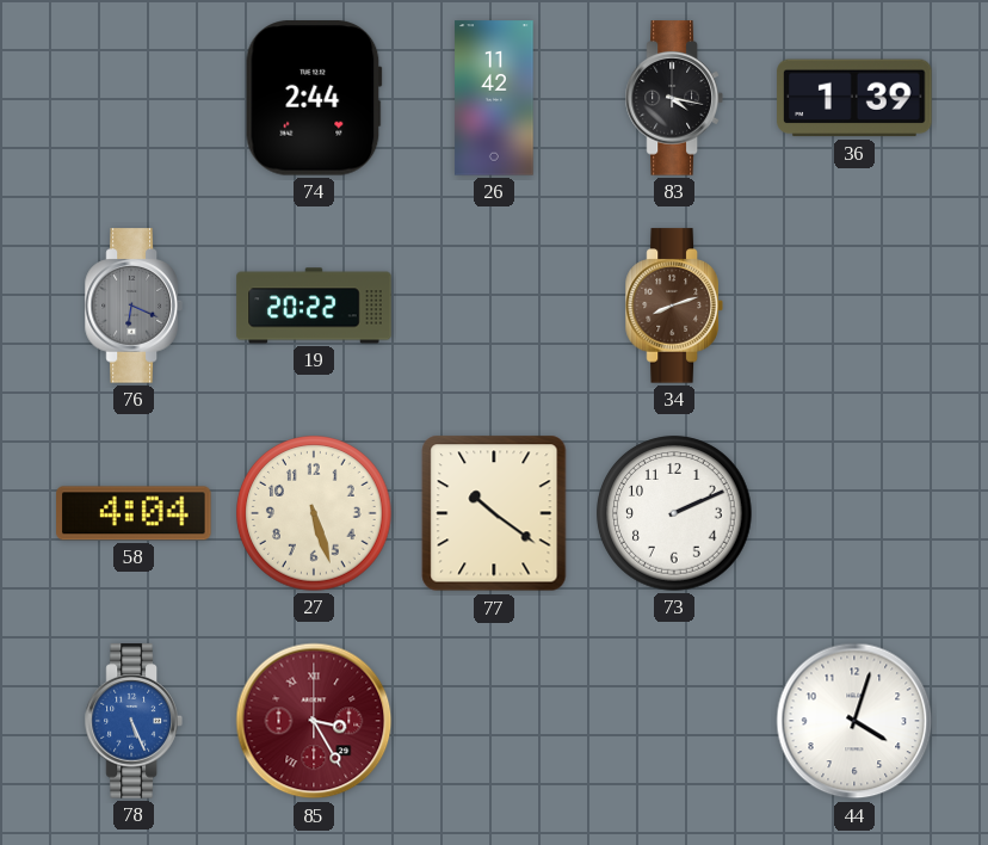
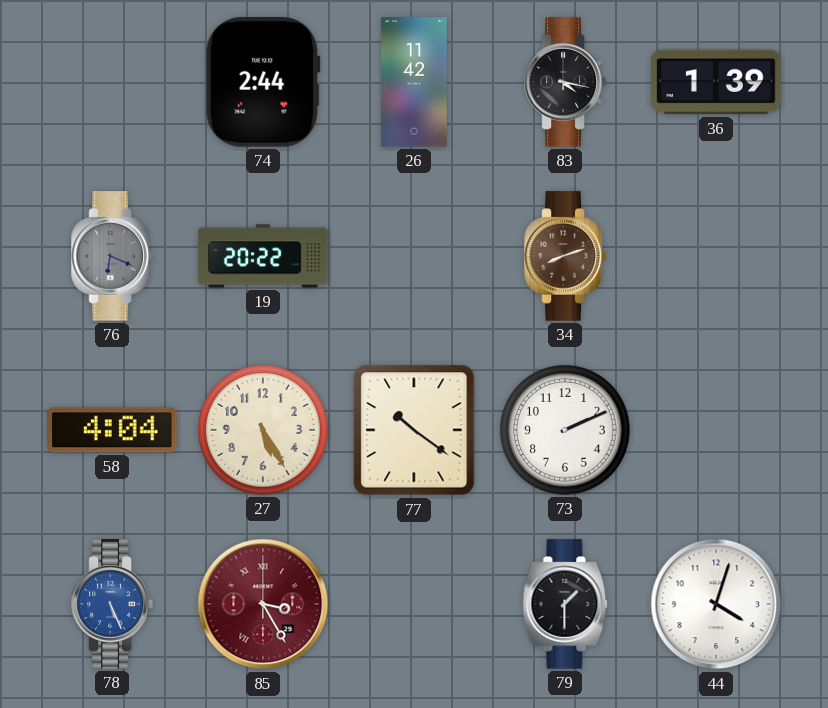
27: 5:27 -> 5:25 (263, 430)
79: none -> 1:30 (565, 604)
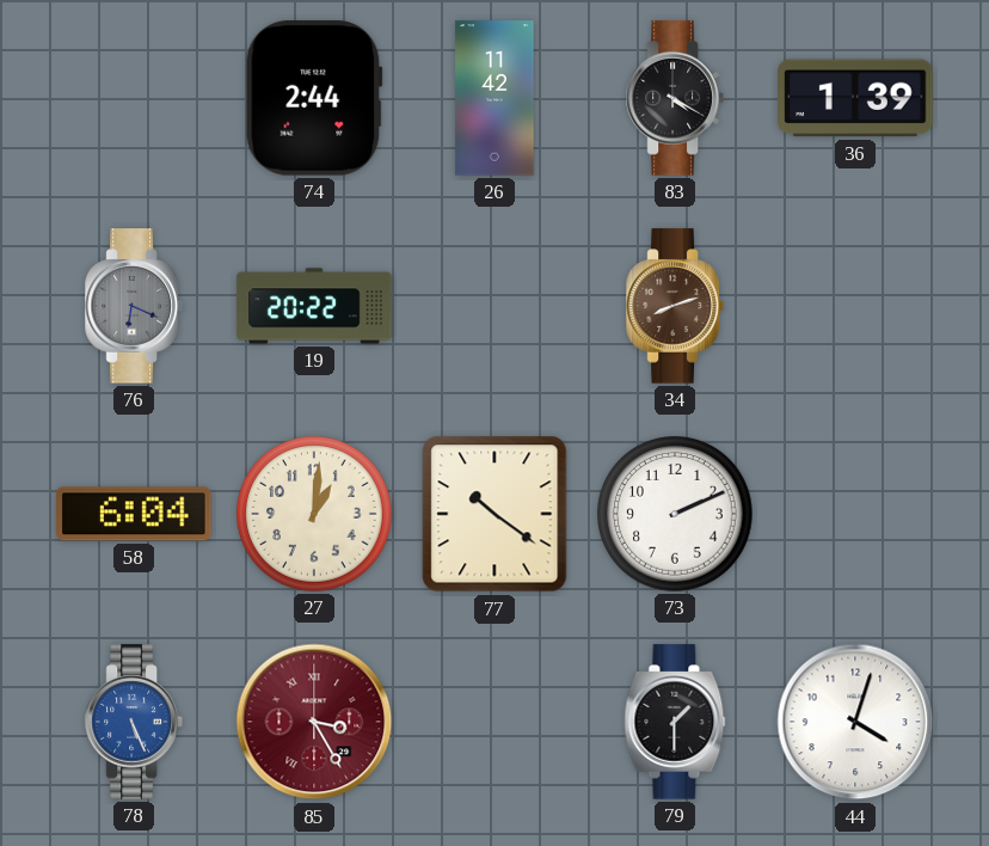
83: 4:17 -> 4:20 (675, 98)
58: 4:04 -> 6:04 (134, 514)
27: 5:25 -> 1:01 (314, 514)
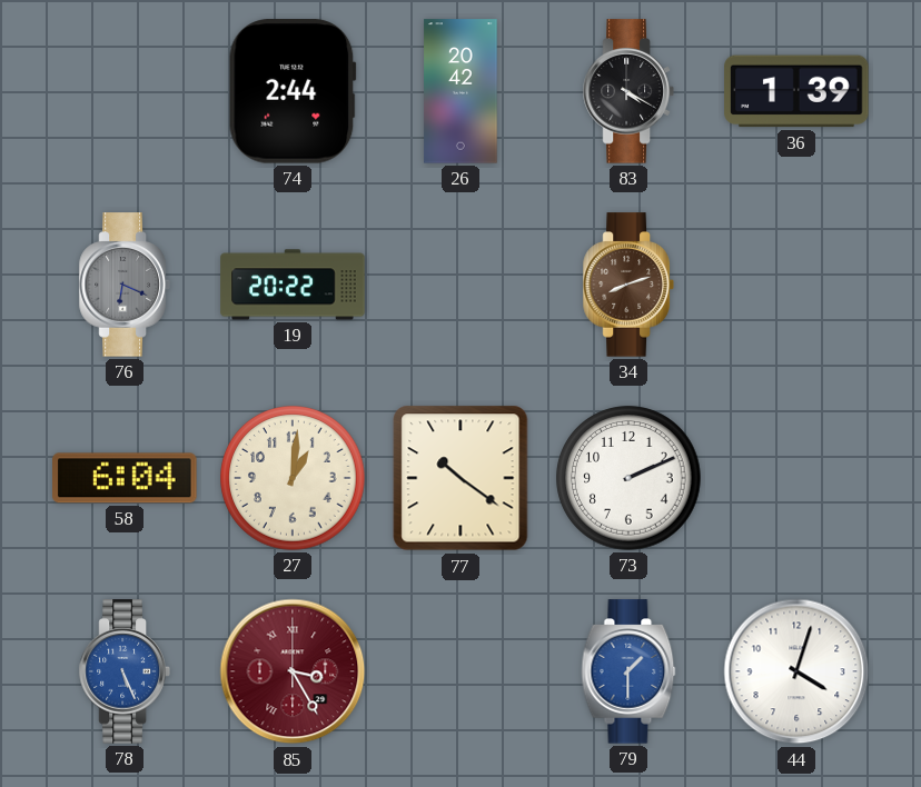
26: 11:42 -> 20:42 (460, 91)
79 dial: black -> blue (628, 671)
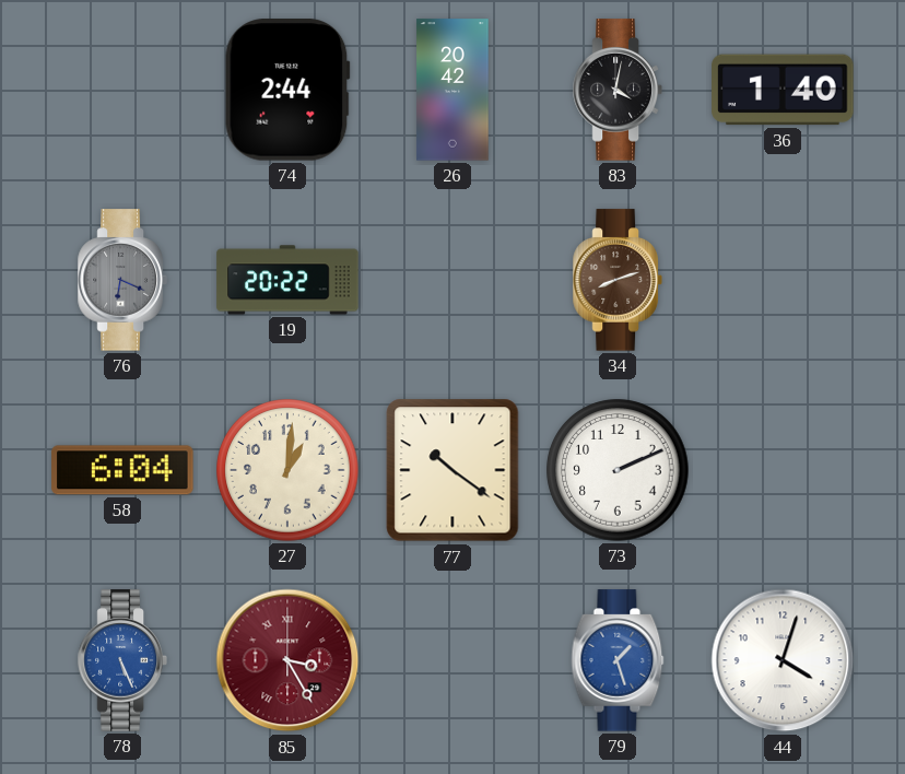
83: 4:20 -> 4:02 (618, 90)
36: 1:39 -> 1:40 (783, 90)
79: 1:30 -> 1:27 (618, 660)
